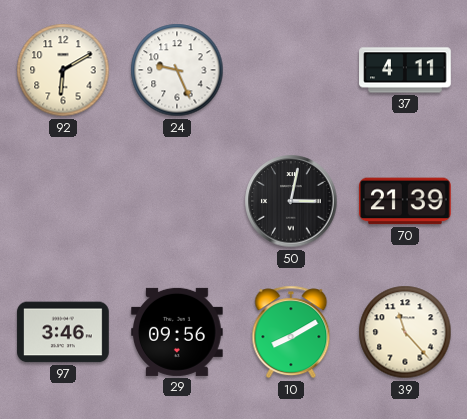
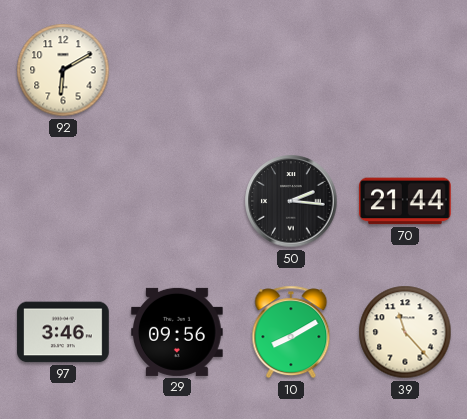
24: 9:26 -> none (177, 70)
37: 4:11 -> none (405, 70)
50: 3:02 -> 2:16 (291, 201)
70: 21:39 -> 21:44 (406, 201)
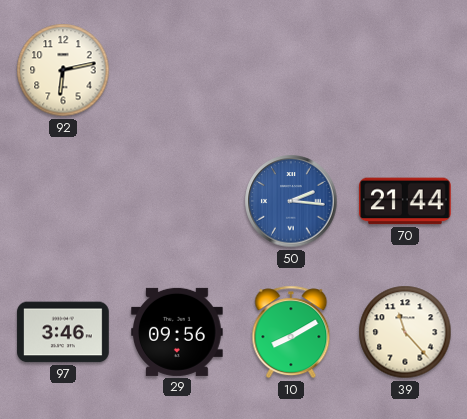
92: 6:10 -> 6:13 (63, 70)
50 dial: black -> blue (291, 201)
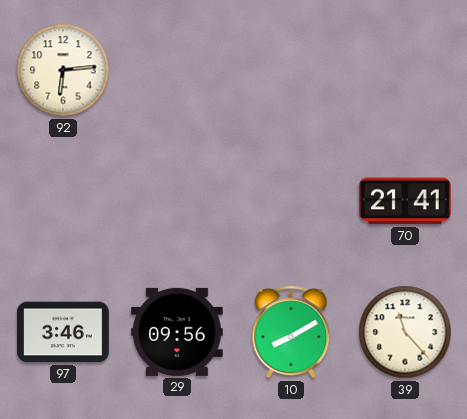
92: 6:13 -> 6:14 (63, 70)
50: 2:16 -> none (291, 201)
70: 21:44 -> 21:41 (406, 201)
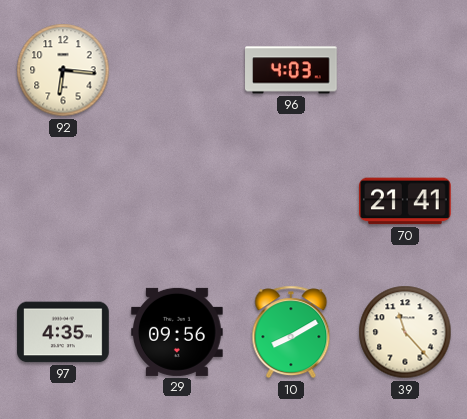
92: 6:14 -> 6:16 (63, 70)
96: none -> 4:03 (292, 70)
97: 3:46 -> 4:35 (63, 332)
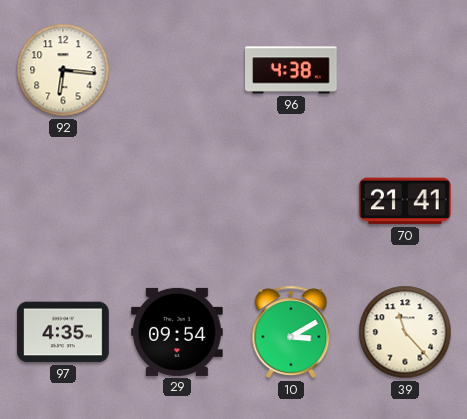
96: 4:03 -> 4:38 (292, 70)
29: 09:56 -> 09:54 (178, 332)
10: 8:10 -> 3:10 (291, 332)
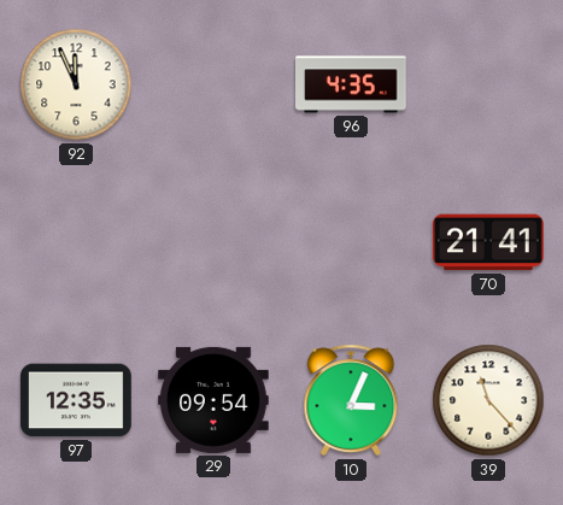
92: 6:16 -> 11:56 (76, 84)
96: 4:38 -> 4:35 (352, 84)
97: 4:35 -> 12:35 (76, 400)
10: 3:10 -> 3:04 (351, 400)
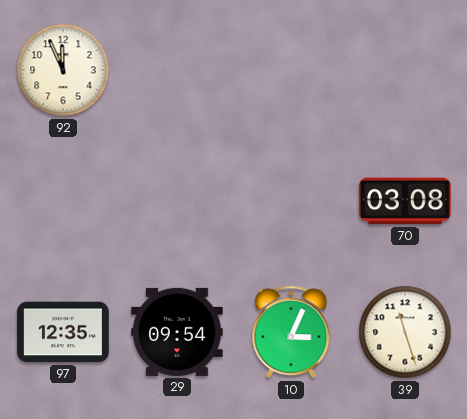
96: 4:35 -> none (352, 84)
70: 21:41 -> 03:08 (406, 201)
39: 11:23 -> 11:27 (405, 332)
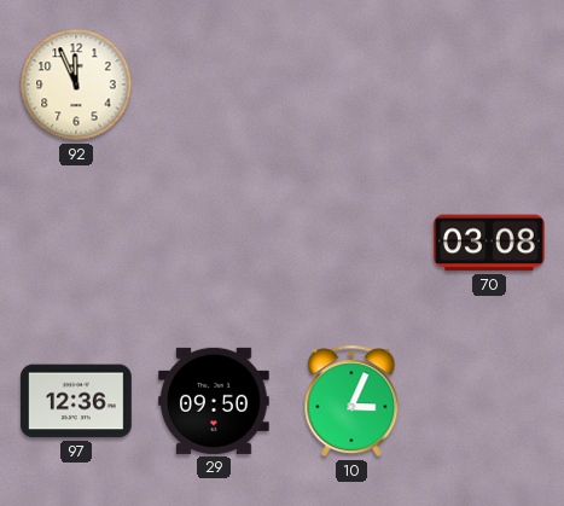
97: 12:35 -> 12:36 (76, 401)
29: 09:54 -> 09:50 (215, 401)
39: 11:27 -> none (405, 332)
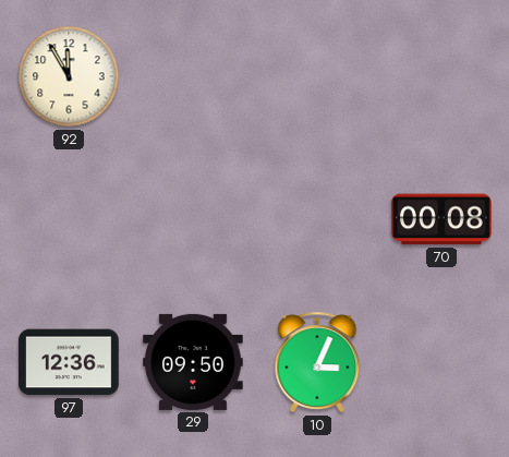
92: 11:56 -> 11:55 (69, 76)
70: 03:08 -> 00:08 (443, 219)
